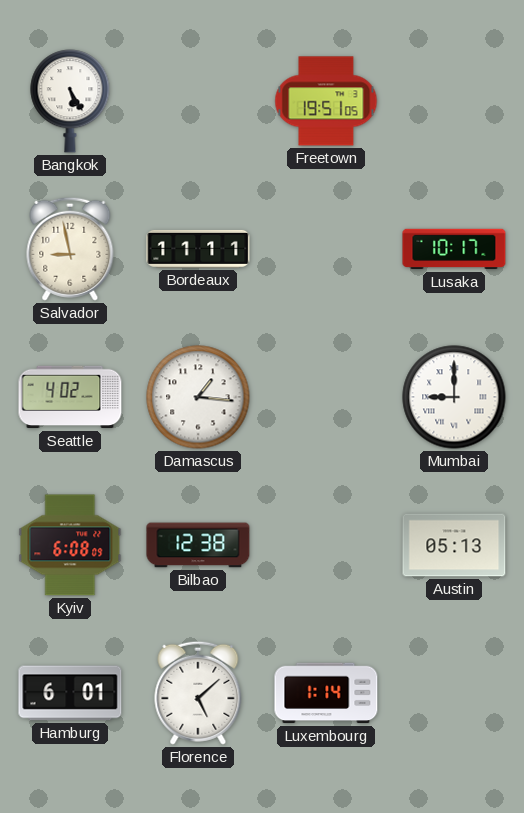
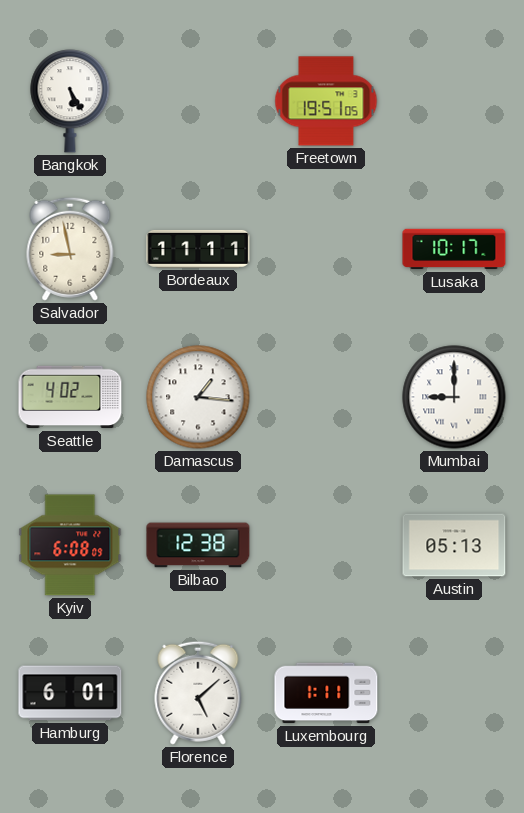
Luxembourg: 1:14 -> 1:11 (326, 693)
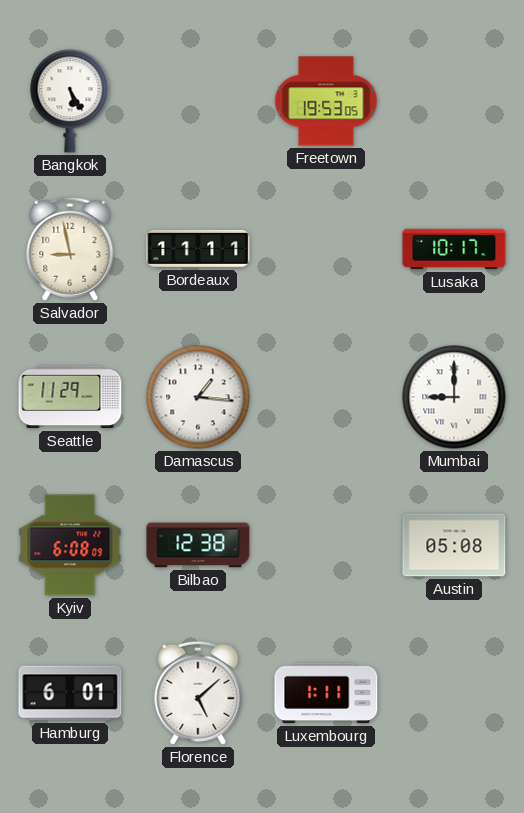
Freetown: 19:51 -> 19:53 (326, 101)
Seattle: 4:02 -> 11:29 (70, 397)
Austin: 05:13 -> 05:08 (454, 545)
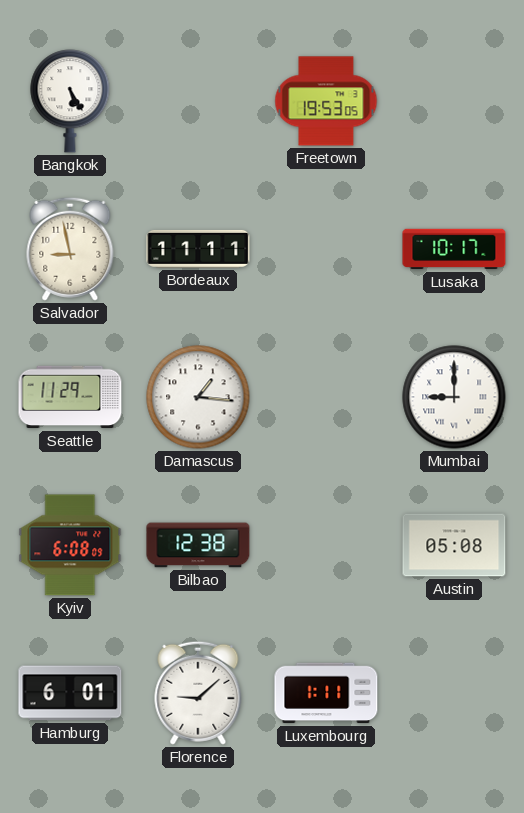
Florence: 5:08 -> 9:08 (198, 693)
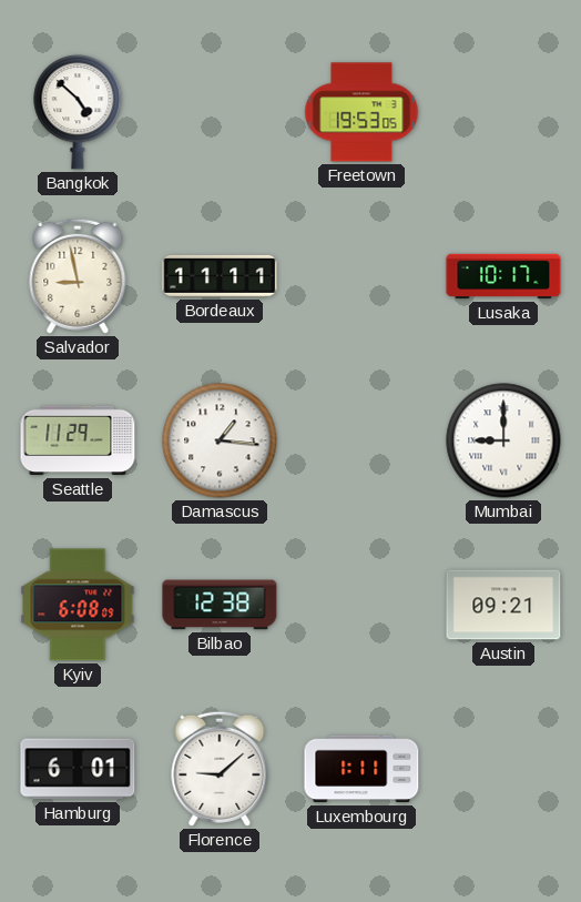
Bangkok: 5:25 -> 4:52 (78, 112)
Austin: 05:08 -> 09:21 (503, 605)
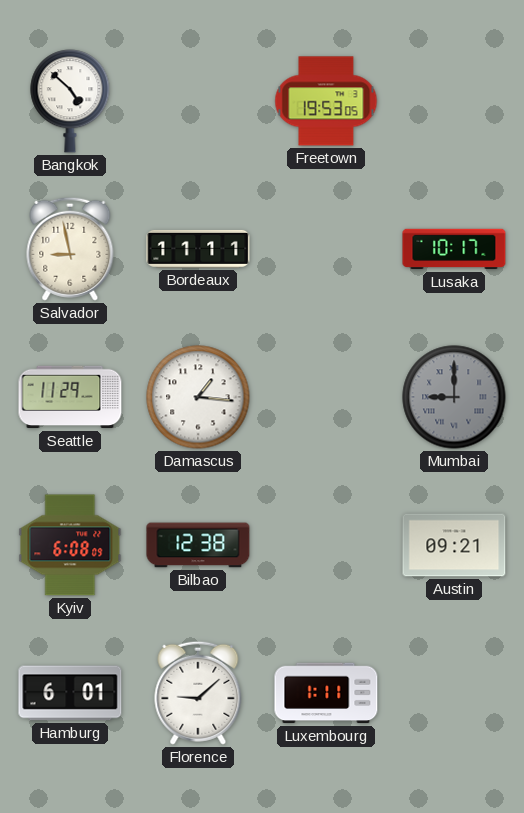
Mumbai dial: white -> grey (454, 397)
